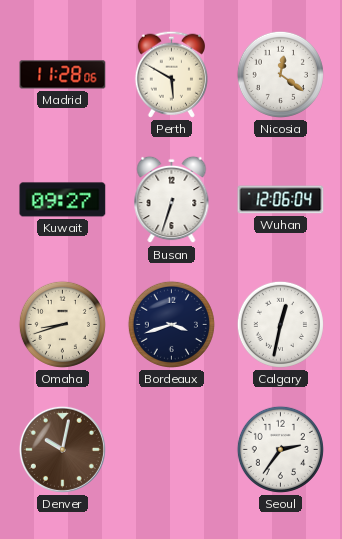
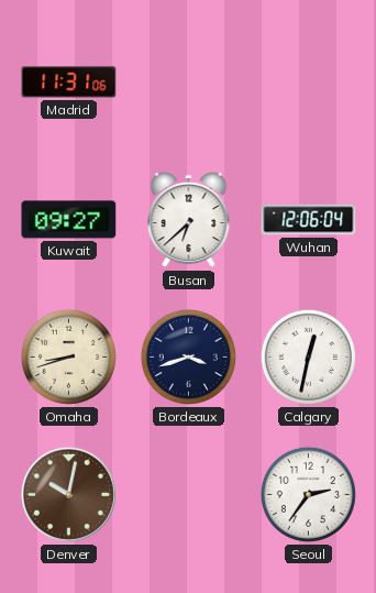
Madrid: 11:28 -> 11:31 (69, 83)
Perth: 5:50 -> none (171, 74)
Nicosia: 12:21 -> none (280, 74)
Busan: 6:33 -> 6:38 (189, 220)
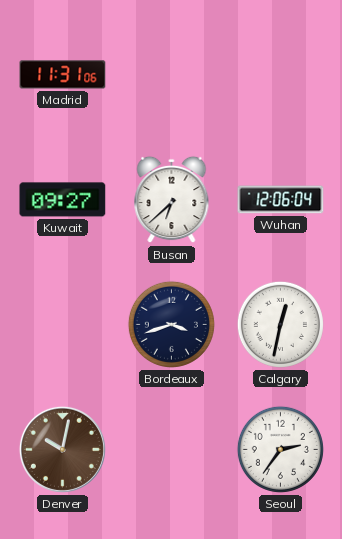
Omaha: 8:42 -> none (68, 356)
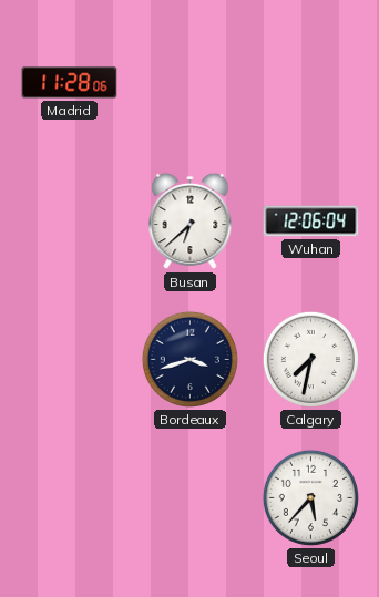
Madrid: 11:31 -> 11:28 (70, 83)
Kuwait: 09:27 -> none (63, 200)
Calgary: 12:32 -> 7:32 (310, 359)
Denver: 10:02 -> none (62, 449)
Seoul: 2:36 -> 5:37 (310, 497)
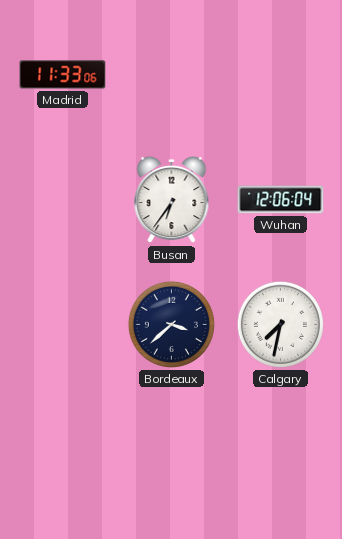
Madrid: 11:28 -> 11:33 (63, 75)
Busan: 6:38 -> 6:36 (172, 200)
Bordeaux: 3:42 -> 3:38 (171, 324)
Seoul: 5:37 -> none (310, 497)
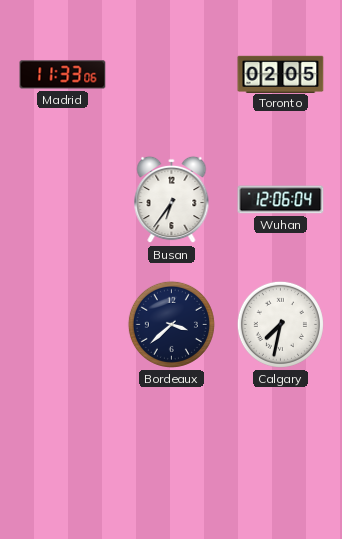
Toronto: none -> 02:05 (281, 74)
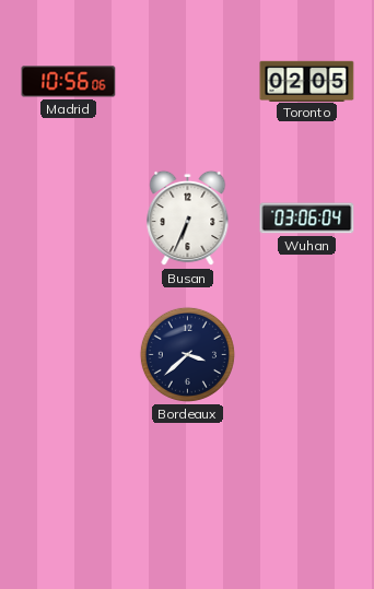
Madrid: 11:33 -> 10:56 (69, 82)
Busan: 6:36 -> 6:34 (188, 219)
Wuhan: 12:06 -> 03:06 (307, 219)
Calgary: 7:32 -> none (280, 324)
